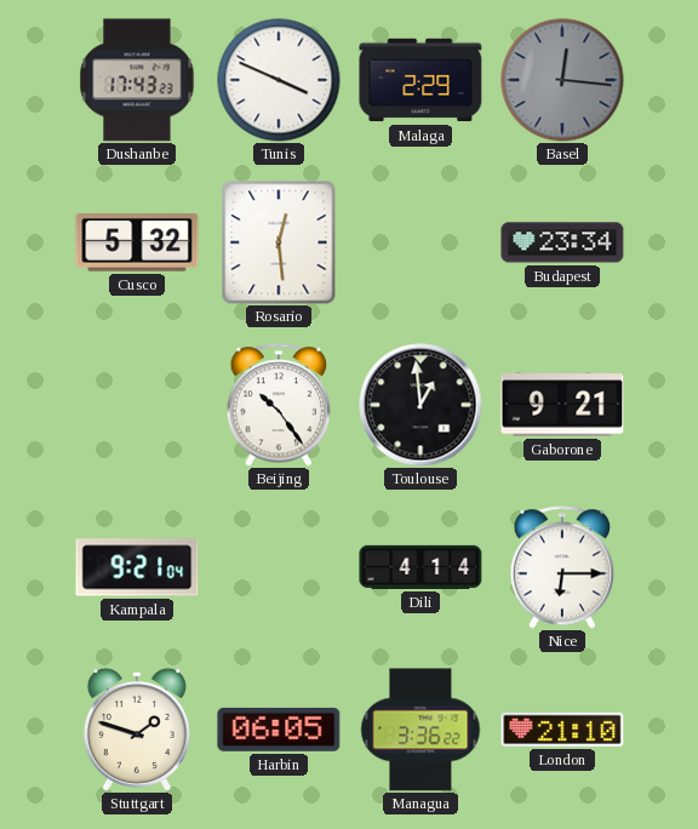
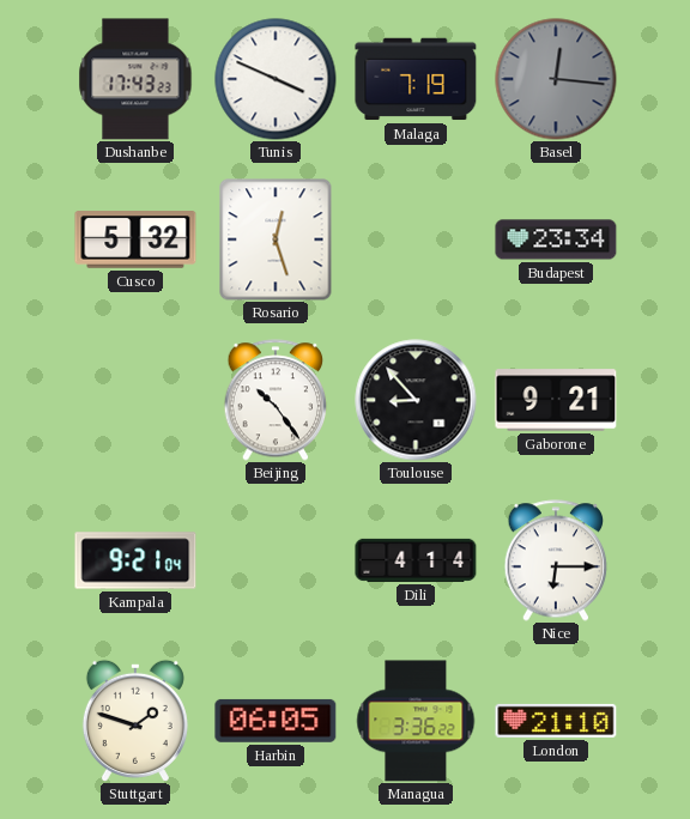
Malaga: 2:29 -> 7:19 (416, 79)
Rosario: 12:29 -> 12:27 (276, 239)
Toulouse: 12:59 -> 8:53 (416, 400)
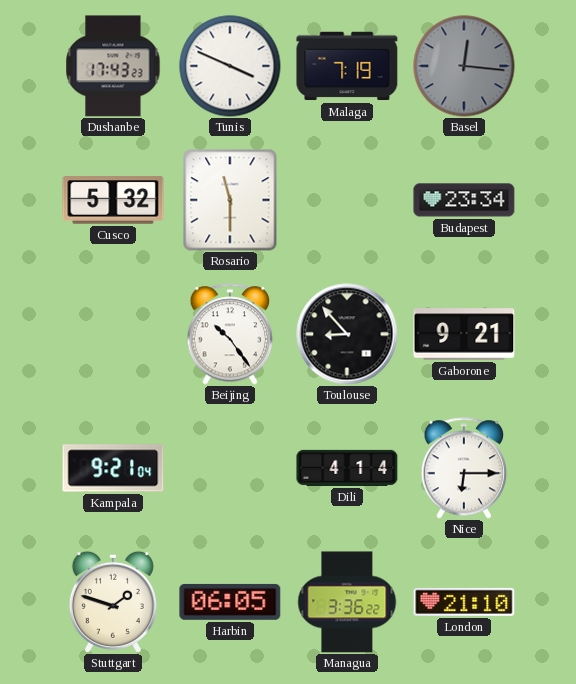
Rosario: 12:27 -> 11:30 (230, 200)
